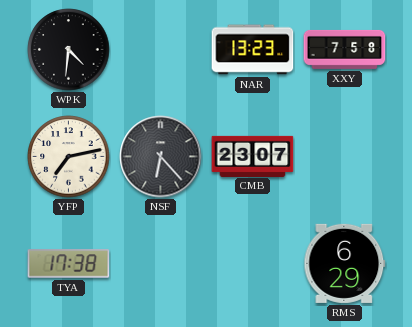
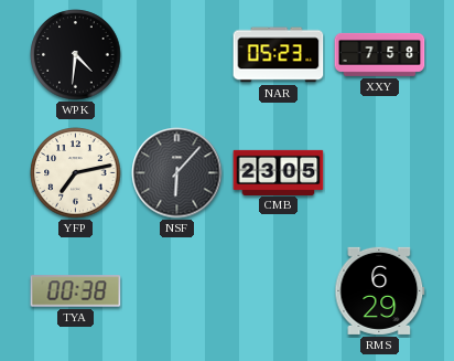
NAR: 13:23 -> 05:23 (279, 55)
NSF: 6:23 -> 6:07 (177, 173)
CMB: 23:07 -> 23:05 (279, 172)
TYA: 17:38 -> 00:38 (76, 291)
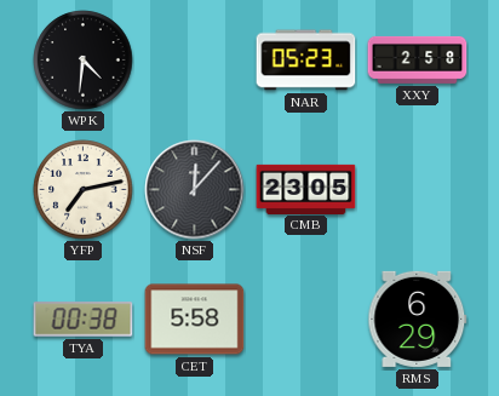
XXY: 7:58 -> 2:58 (418, 59)
NSF: 6:07 -> 12:07 (195, 190)
CET: none -> 5:58 (195, 320)
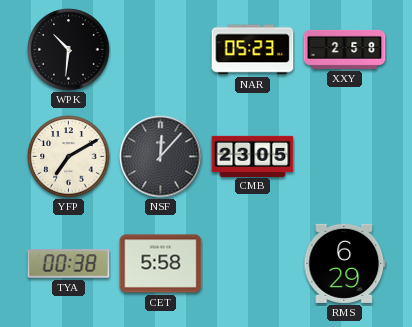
WPK: 4:31 -> 10:31 (69, 50)
YFP: 7:13 -> 7:10 (69, 157)
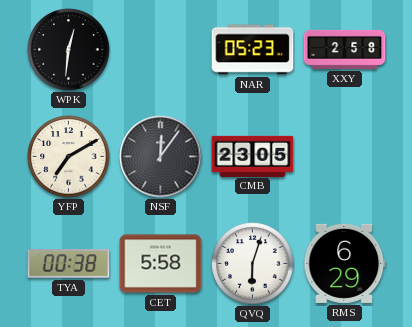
WPK: 10:31 -> 12:31 (69, 50)
NSF: 12:07 -> 12:06 (161, 157)
QVQ: none -> 6:03 (253, 264)
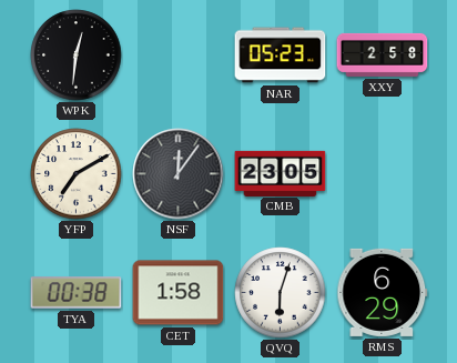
CET: 5:58 -> 1:58 (179, 293)
